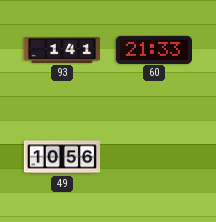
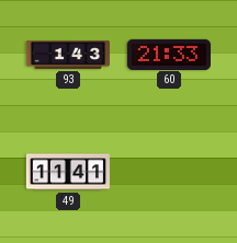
93: 1:41 -> 1:43 (68, 55)
49: 10:56 -> 11:41 (67, 172)
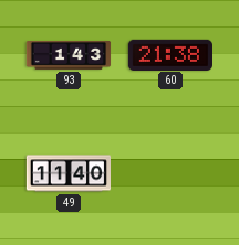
60: 21:33 -> 21:38 (169, 54)
49: 11:41 -> 11:40 (67, 173)
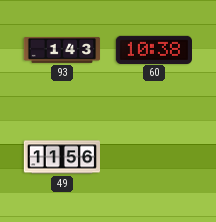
60: 21:38 -> 10:38 (153, 49)
49: 11:40 -> 11:56 (61, 157)
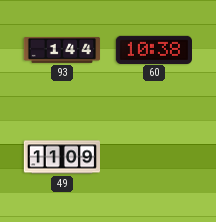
93: 1:43 -> 1:44 (62, 50)
49: 11:56 -> 11:09 (61, 157)
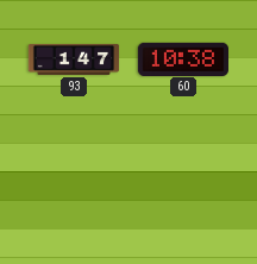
93: 1:44 -> 1:47 (74, 59)
49: 11:09 -> none (61, 157)
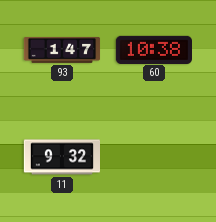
11: none -> 9:32 (62, 157)
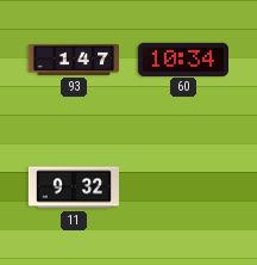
60: 10:38 -> 10:34 (182, 58)
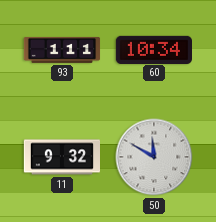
93: 1:47 -> 1:11 (62, 50)
50: none -> 11:50 (154, 157)
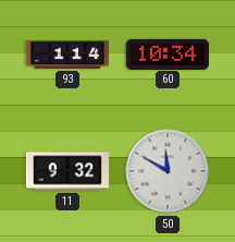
93: 1:11 -> 1:14 (67, 55)
